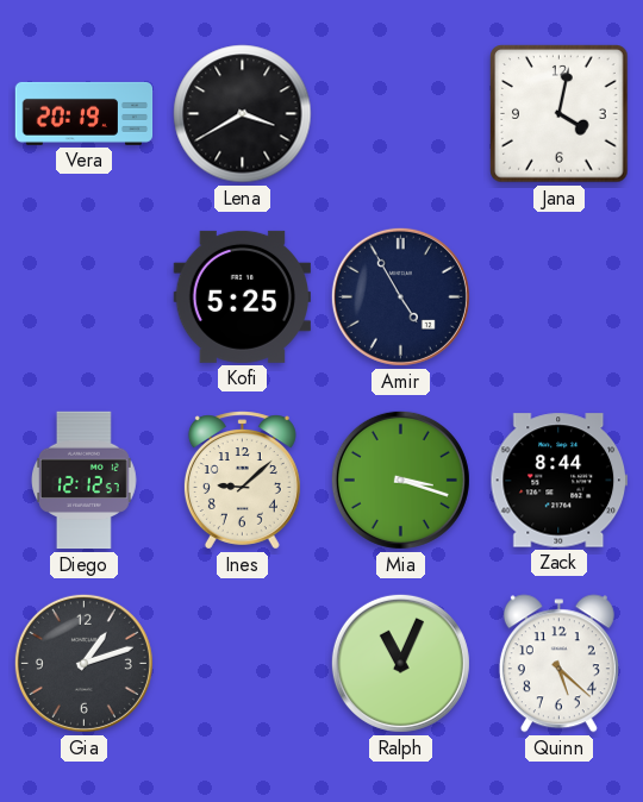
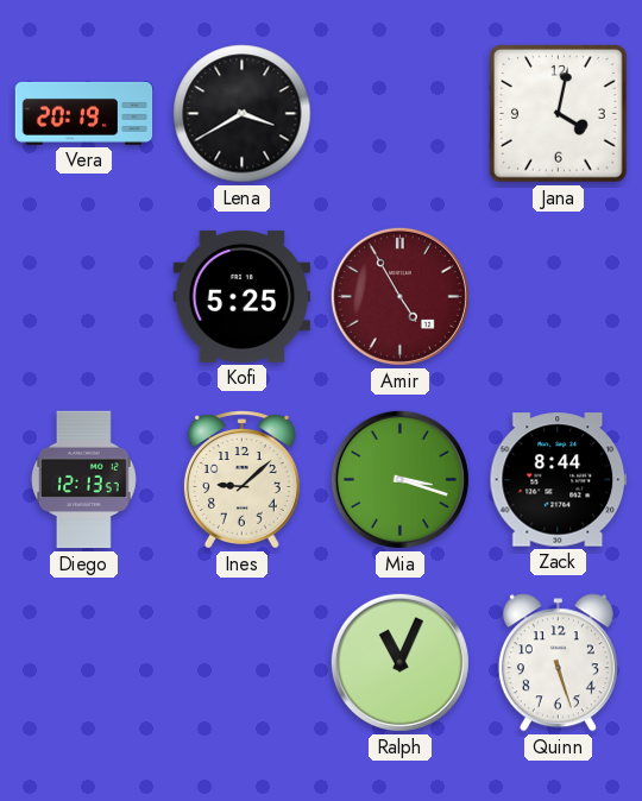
Amir dial: navy -> burgundy (399, 296)
Diego: 12:12 -> 12:13 (84, 480)
Gia: 1:12 -> none (83, 663)
Quinn: 5:22 -> 5:27 (558, 663)
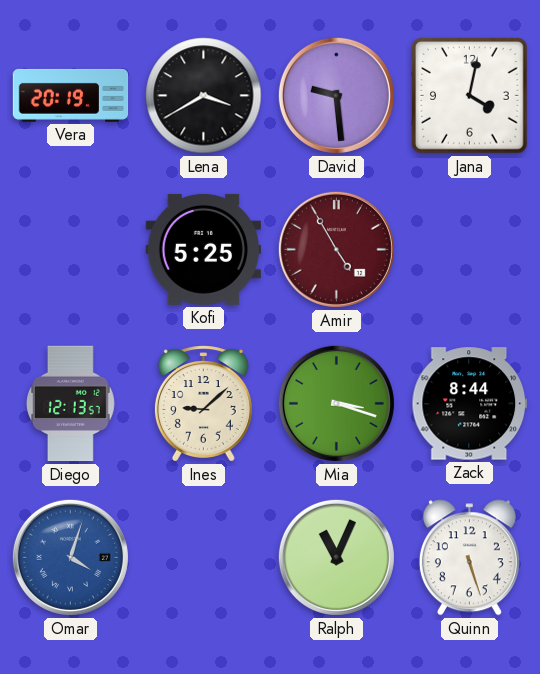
David: none -> 9:29 (336, 95)
Omar: none -> 4:03 (70, 557)
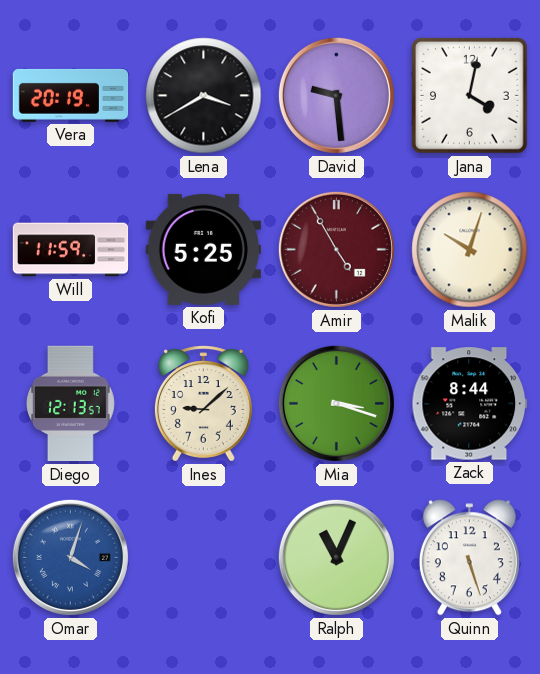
Will: none -> 11:59 (71, 250)
Malik: none -> 10:03 (470, 250)
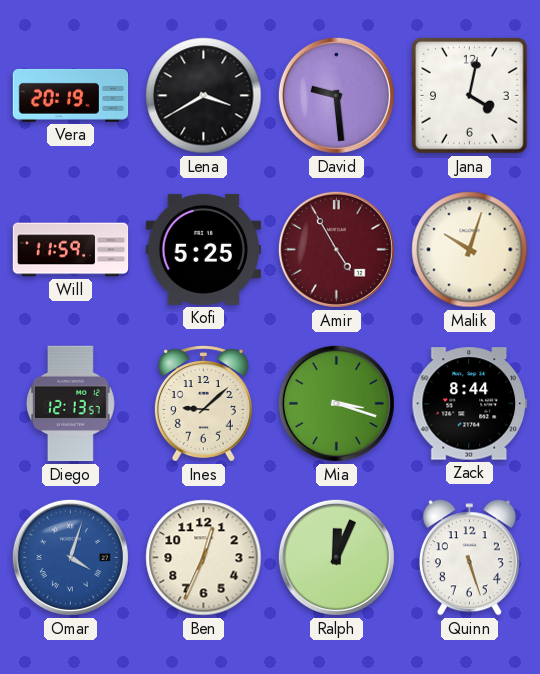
Ben: none -> 12:34 (204, 558)
Ralph: 11:04 -> 12:04 (336, 557)
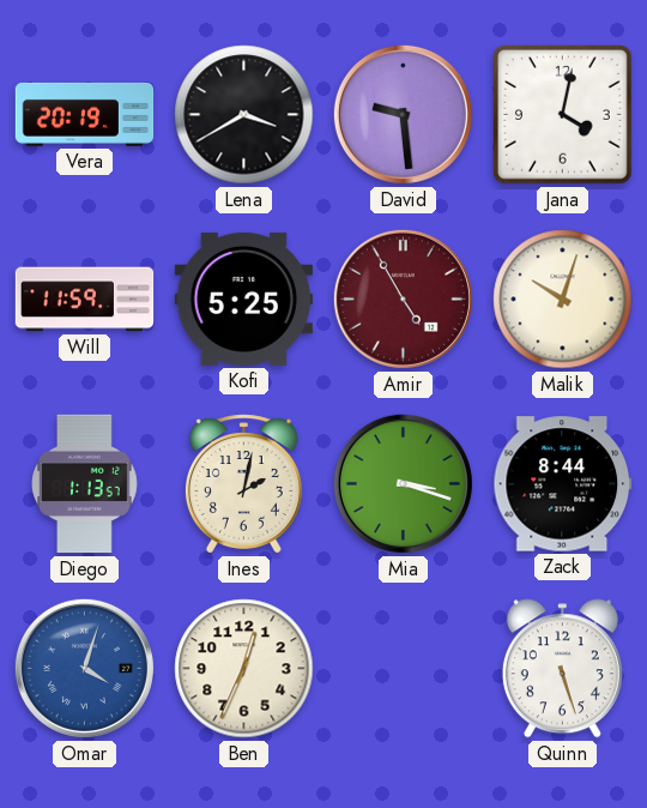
Diego: 12:13 -> 1:13 (85, 484)
Ines: 9:08 -> 2:02 (243, 484)
Ralph: 12:04 -> none (336, 557)
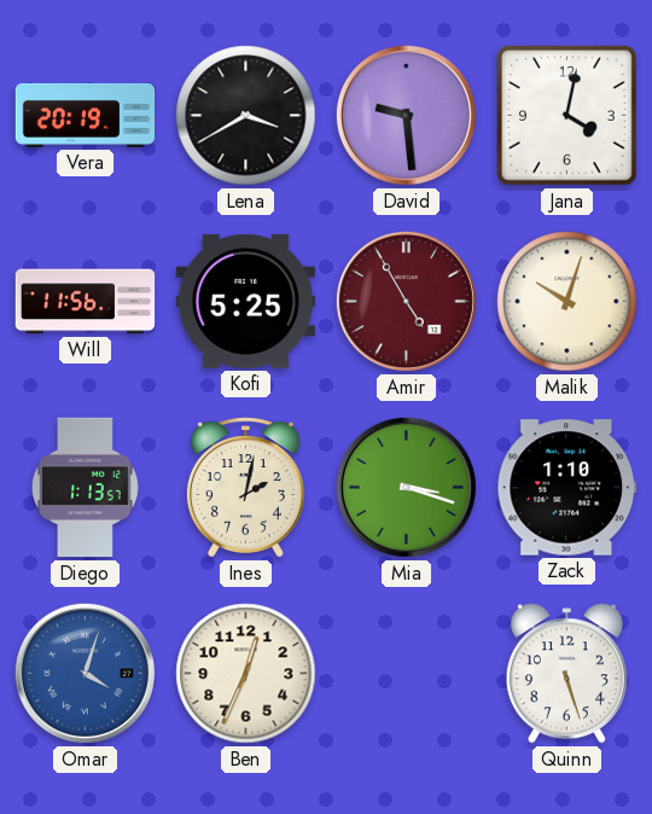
Will: 11:59 -> 11:56 (86, 302)
Zack: 8:44 -> 1:10 (566, 488)
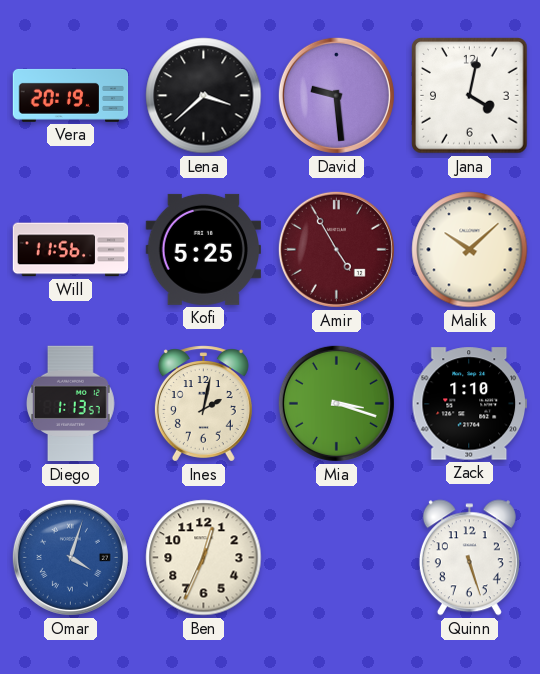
Lena: 3:40 -> 3:38 (204, 96)
Malik: 10:03 -> 10:08 (470, 250)
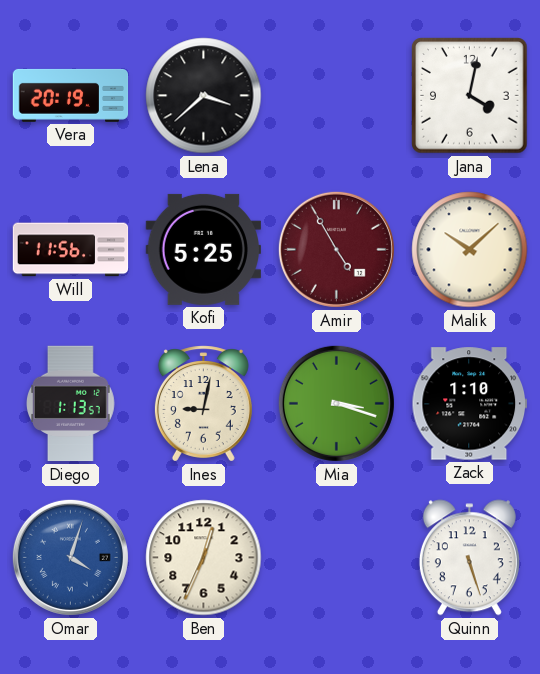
David: 9:29 -> none (336, 95)
Ines: 2:02 -> 9:02 (203, 404)
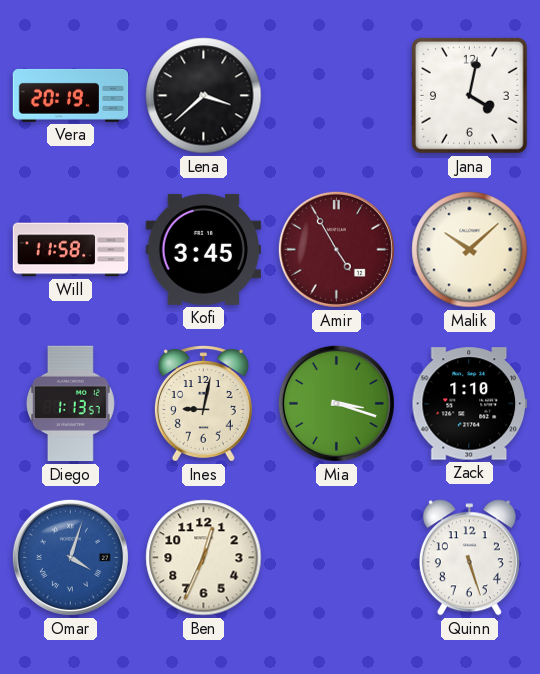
Will: 11:56 -> 11:58 (71, 250)
Kofi: 5:25 -> 3:45 (203, 249)
